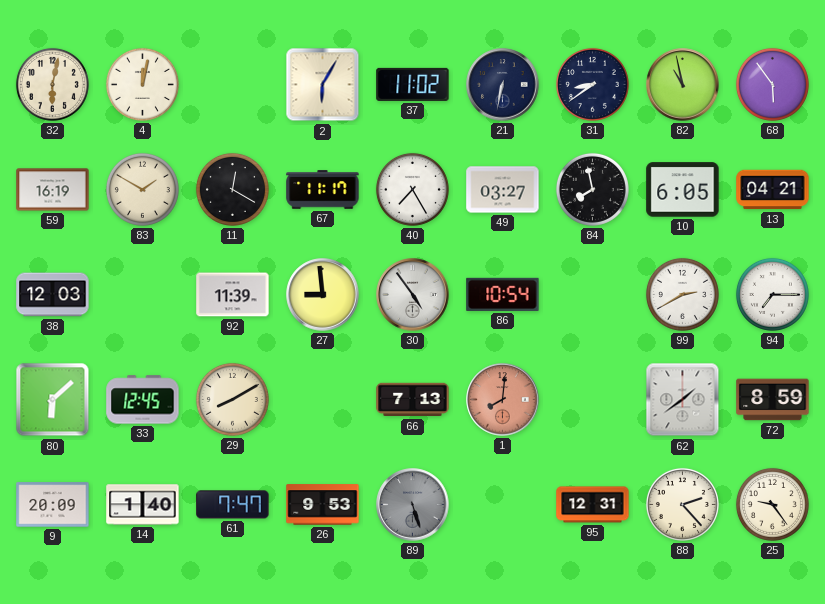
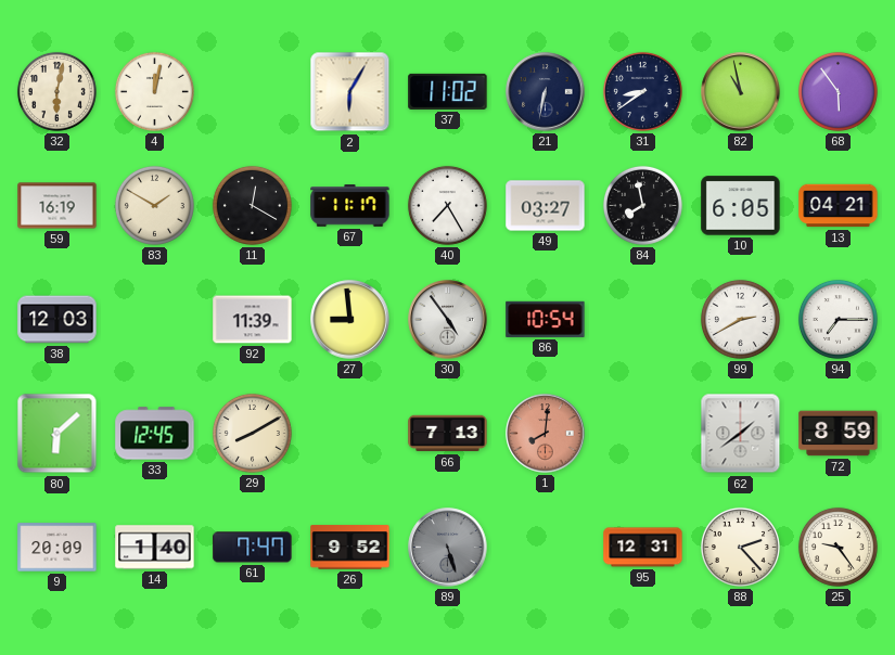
26: 9:53 -> 9:52 (350, 548)
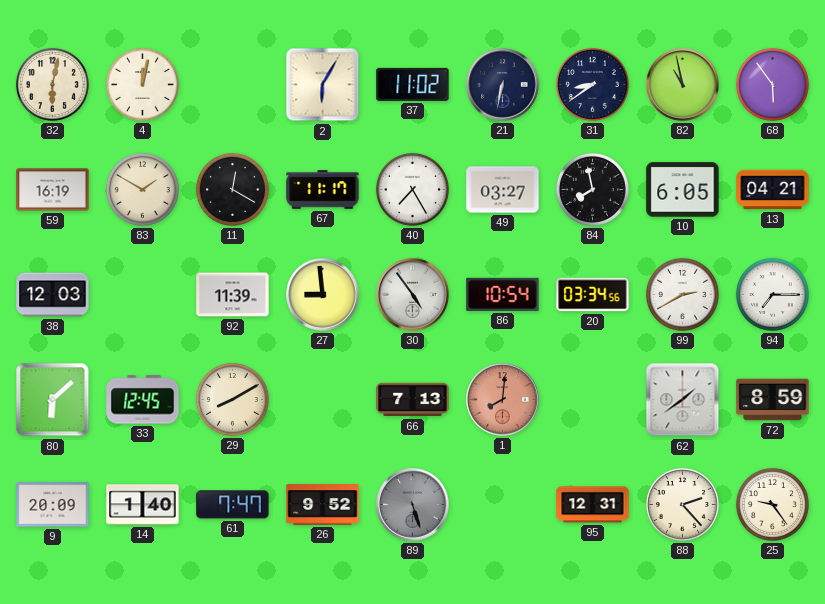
20: none -> 03:34 (593, 295)
